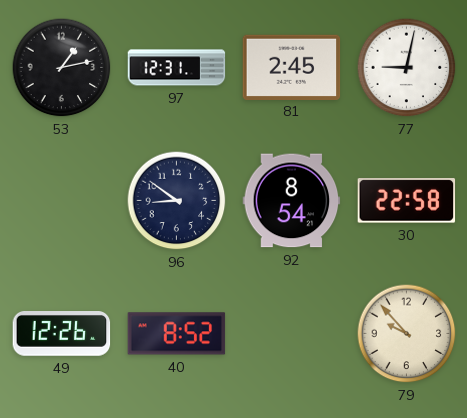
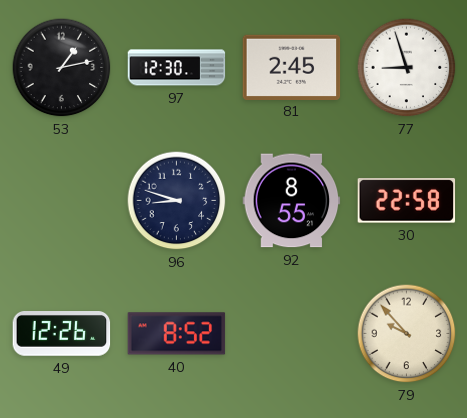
97: 12:31 -> 12:30 (177, 68)
77: 9:02 -> 8:57 (407, 68)
96: 8:51 -> 8:48 (177, 201)
92: 8:54 -> 8:55 (292, 201)
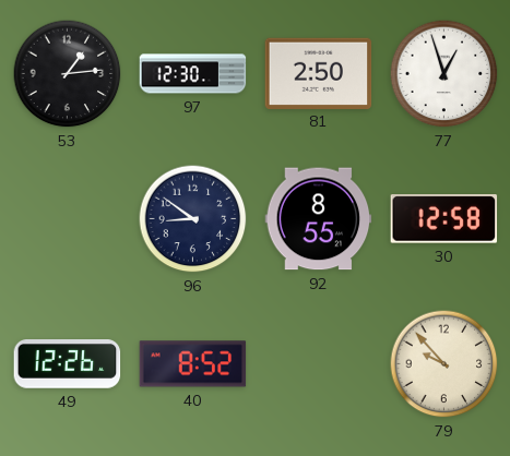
53: 1:13 -> 1:14 (68, 74)
81: 2:45 -> 2:50 (319, 73)
77: 8:57 -> 12:57 (444, 74)
96: 8:48 -> 8:51 (193, 219)
30: 22:58 -> 12:58 (444, 219)
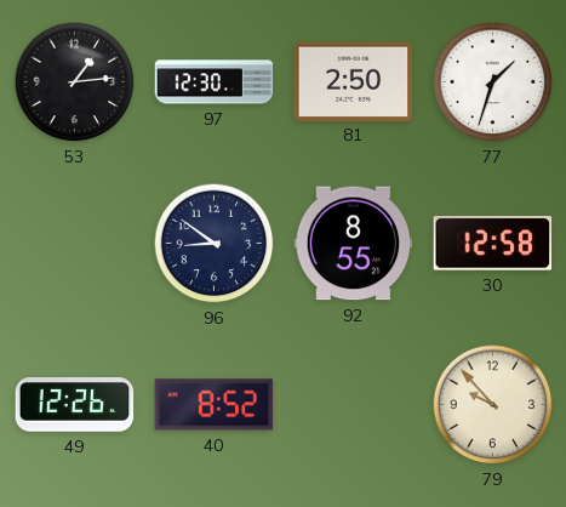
77: 12:57 -> 1:33 (493, 82)
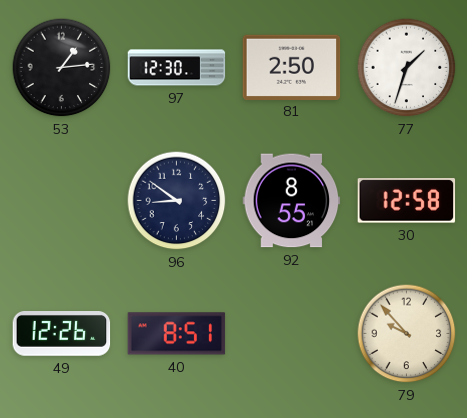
40: 8:52 -> 8:51 (177, 334)
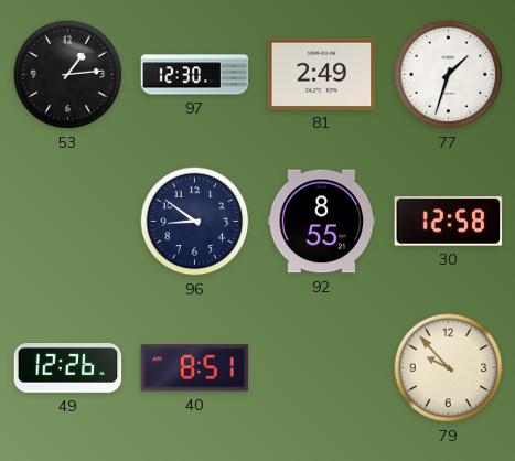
81: 2:50 -> 2:49 (322, 74)
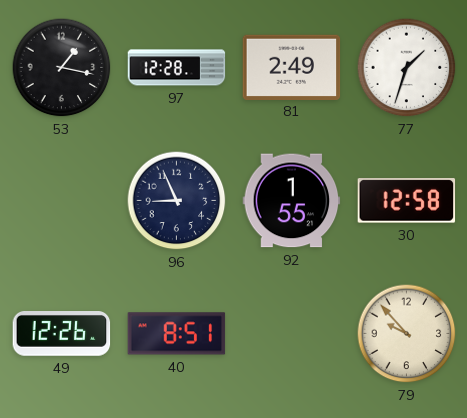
53: 1:14 -> 1:17 (62, 68)
97: 12:30 -> 12:28 (177, 68)
96: 8:51 -> 8:56 (177, 201)
92: 8:55 -> 1:55 (292, 201)
